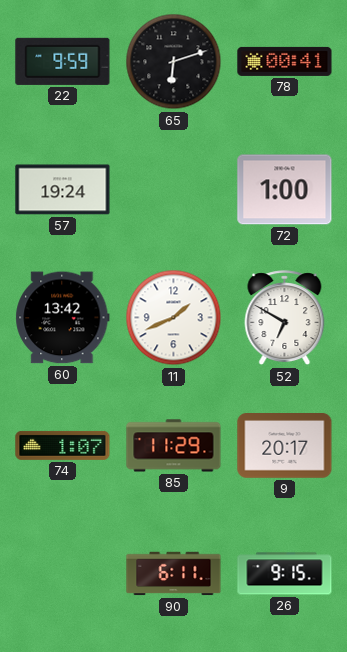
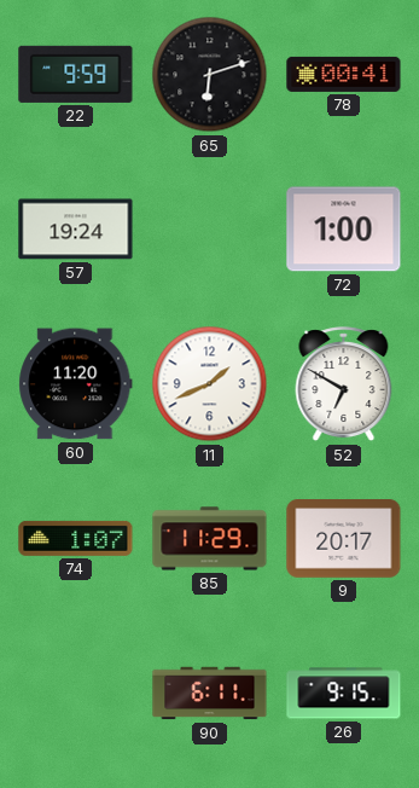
60: 13:42 -> 11:20 (76, 384)
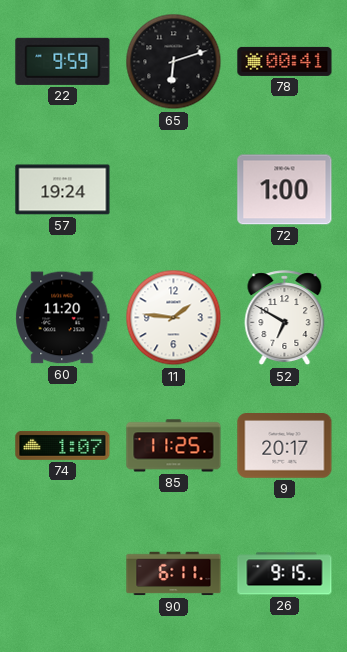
11: 1:41 -> 1:46 (174, 318)
85: 11:29 -> 11:25 (174, 446)
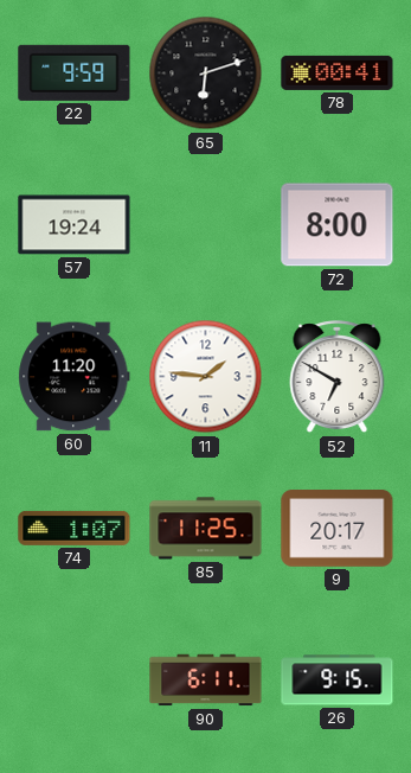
72: 1:00 -> 8:00 (338, 225)
